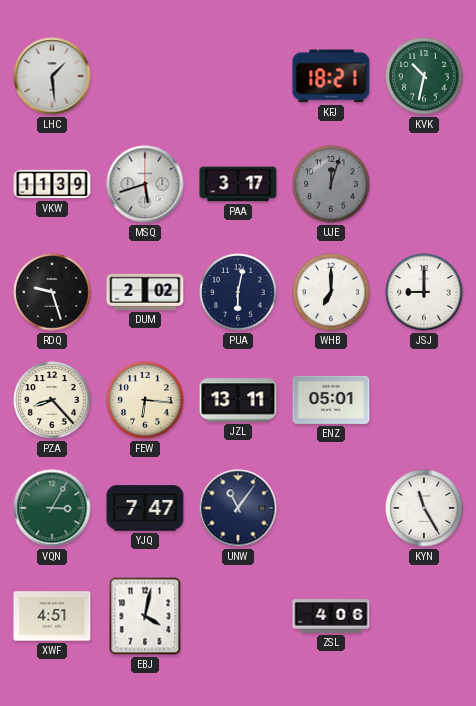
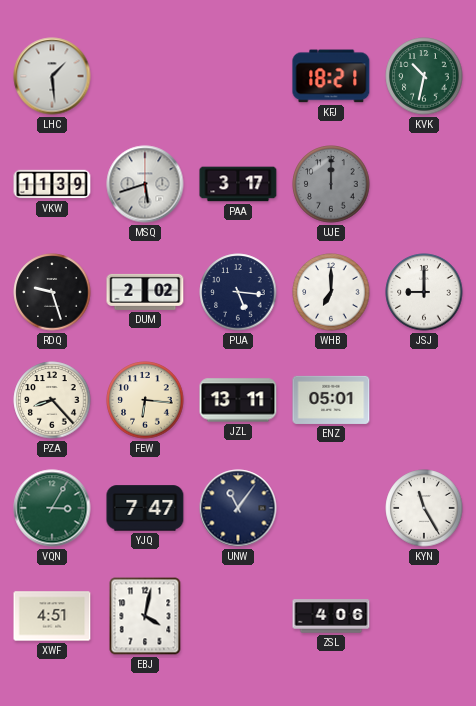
UJE: 12:03 -> 12:00 (331, 184)
PUA: 6:02 -> 5:16 (238, 292)
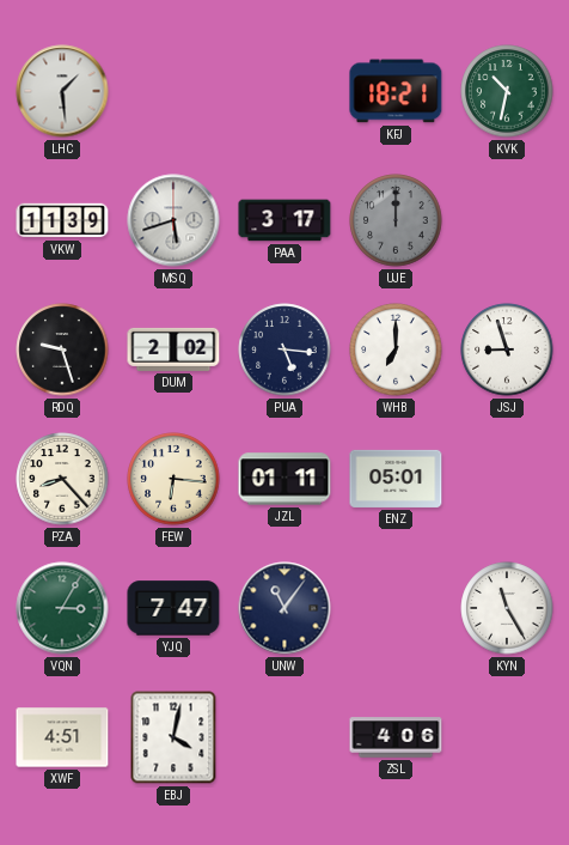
JSJ: 9:00 -> 8:57 (507, 349)
JZL: 13:11 -> 01:11 (284, 479)
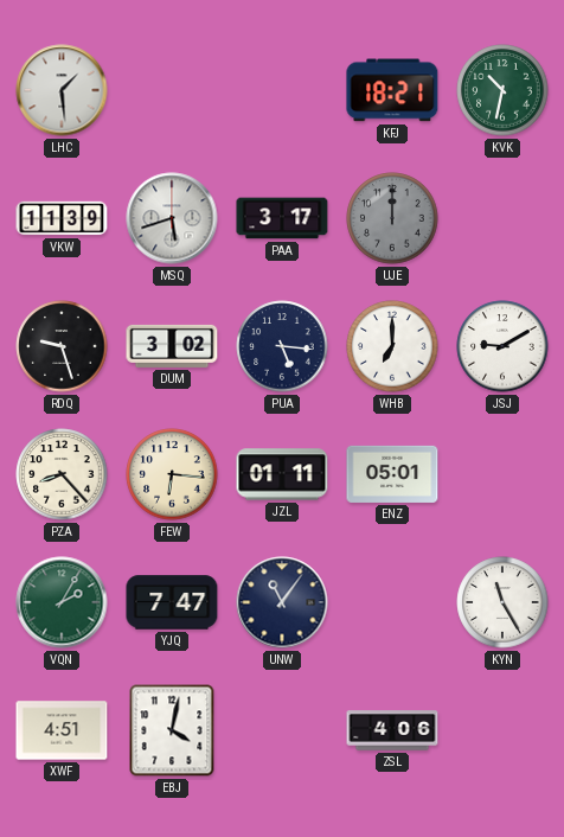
DUM: 2:02 -> 3:02 (172, 346)
JSJ: 8:57 -> 9:10 (502, 346)
VQN: 3:05 -> 2:05 (62, 602)
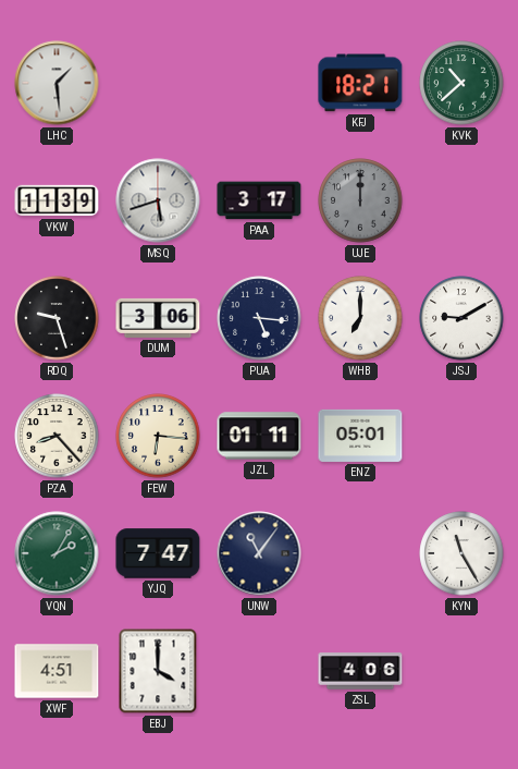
KVK: 10:32 -> 10:38 (461, 83)
DUM: 3:02 -> 3:06 (158, 318)
EBJ: 4:02 -> 4:00 (158, 671)
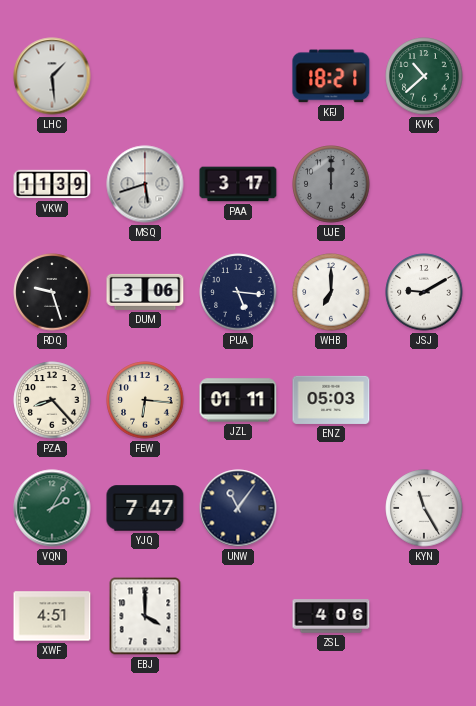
ENZ: 05:01 -> 05:03 (331, 400)
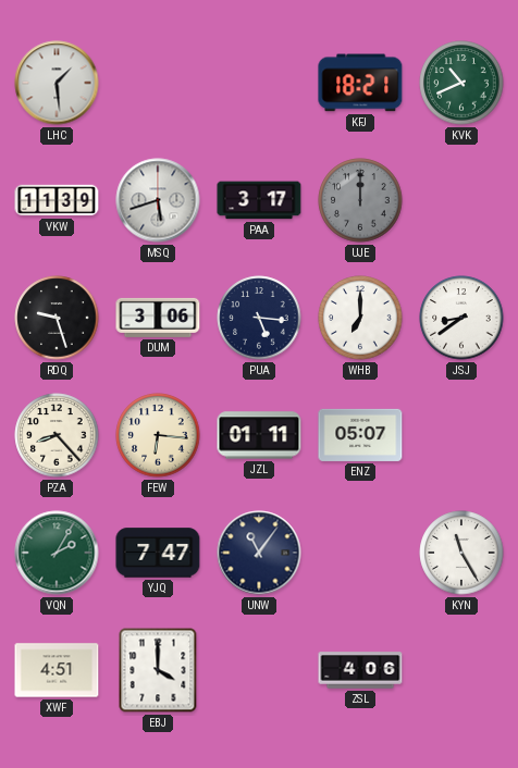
KVK: 10:38 -> 10:41 (461, 83)
JSJ: 9:10 -> 8:39 (461, 318)
ENZ: 05:03 -> 05:07 (360, 435)
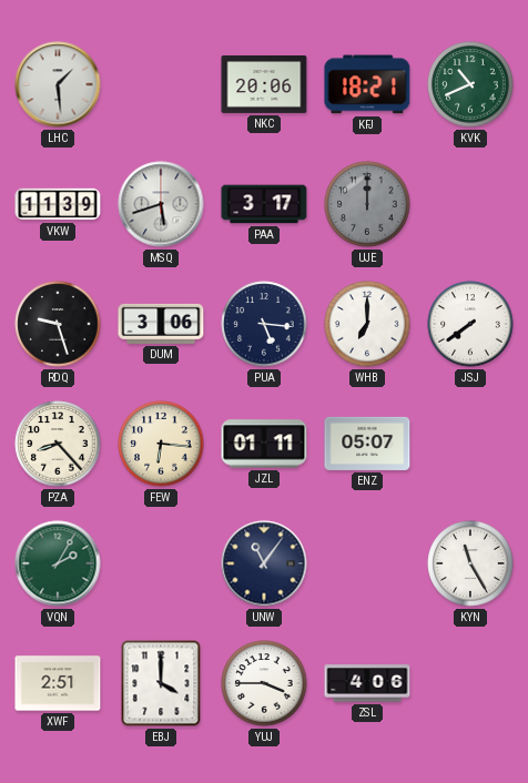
NKC: none -> 20:06 (264, 84)
JSJ: 8:39 -> 7:39 (470, 324)
YJQ: 7:47 -> none (158, 553)
XWF: 4:51 -> 2:51 (58, 683)
YUJ: none -> 3:45 (264, 683)
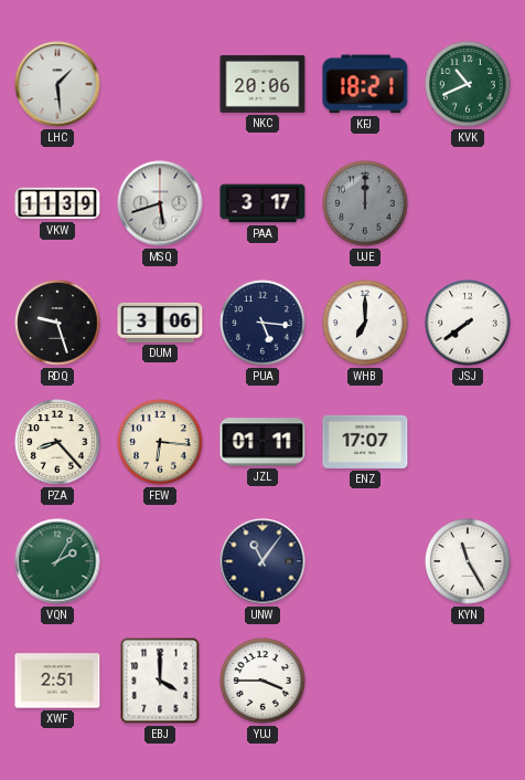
ENZ: 05:07 -> 17:07 (365, 442)
ZSL: 4:06 -> none (367, 683)
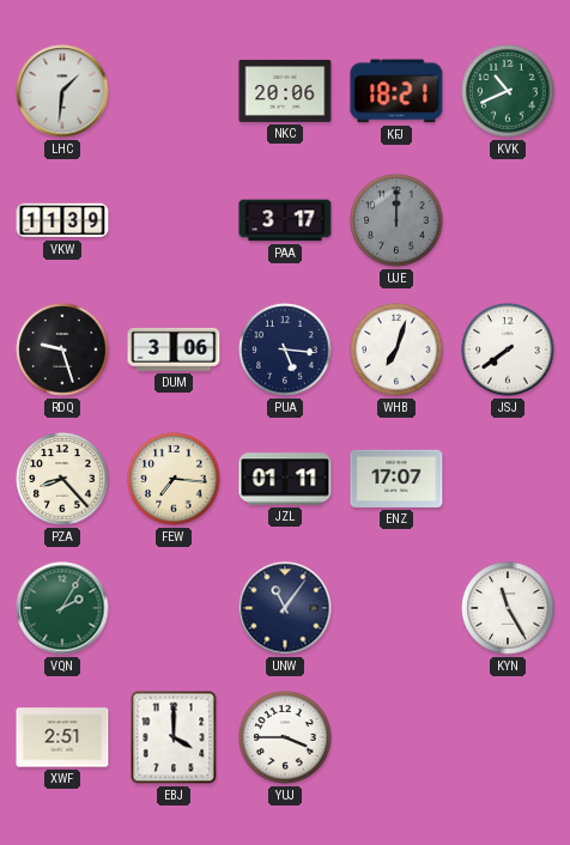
LHC: 1:29 -> 1:31 (62, 91)
MSQ: 5:42 -> none (160, 203)
WHB: 7:00 -> 7:03 (396, 349)
FEW: 6:16 -> 7:16 (174, 479)
